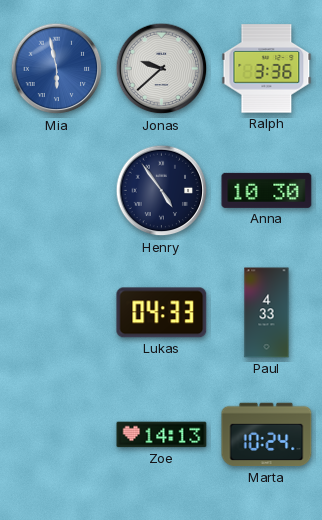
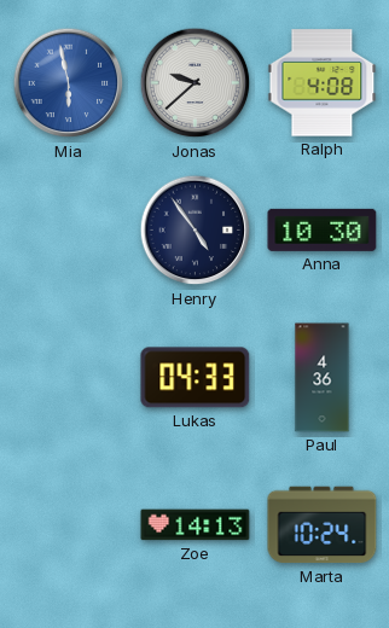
Ralph: 3:36 -> 4:08 (323, 83)
Paul: 4:33 -> 4:36 (323, 378)
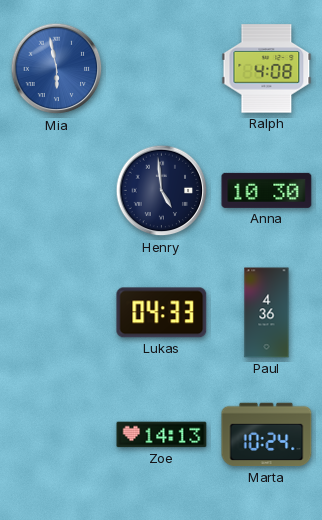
Jonas: 9:38 -> none (196, 83)
Henry: 4:54 -> 4:59 (162, 191)
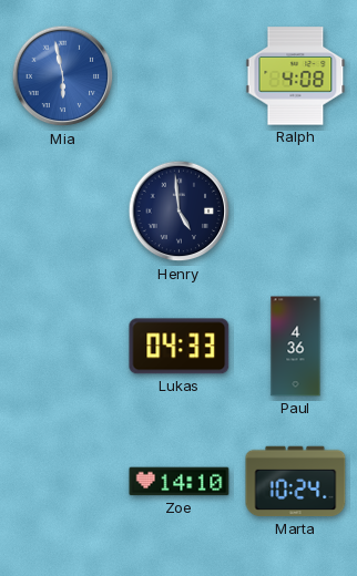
Anna: 10:30 -> none (267, 190)
Zoe: 14:13 -> 14:10 (180, 482)
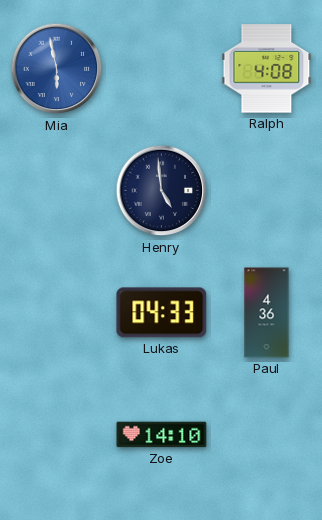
Marta: 10:24 -> none (296, 482)
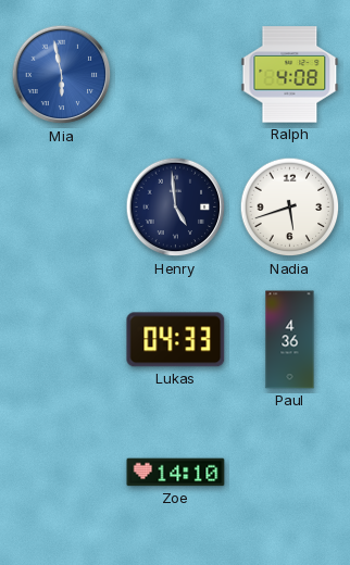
Nadia: none -> 5:42 (290, 208)
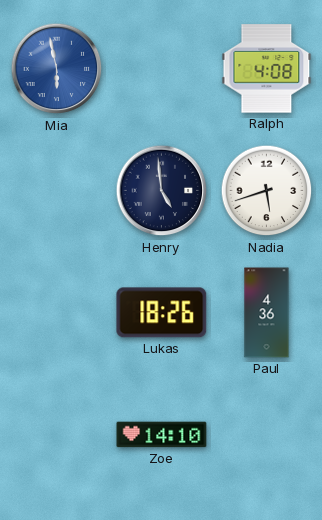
Lukas: 04:33 -> 18:26 (162, 313)
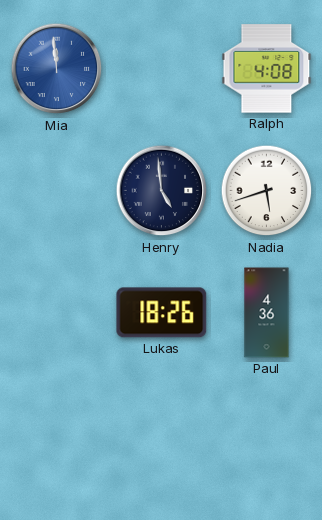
Mia: 5:58 -> 11:59 (57, 69)
Zoe: 14:10 -> none (162, 435)
